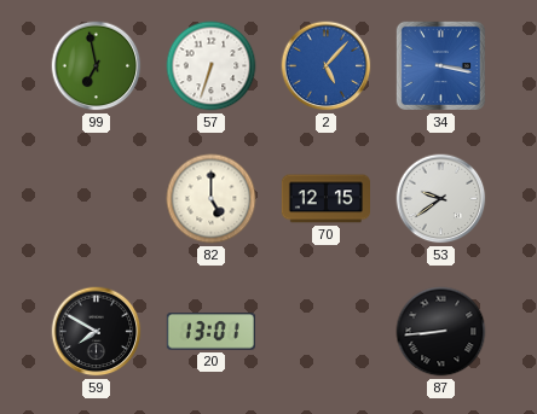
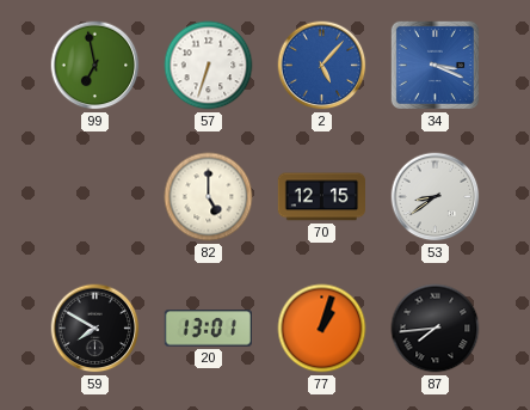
34: 3:17 -> 3:19 (435, 65)
53: 9:39 -> 8:39 (436, 197)
77: none -> 1:03 (322, 329)
87: 8:44 -> 7:44 (436, 329)
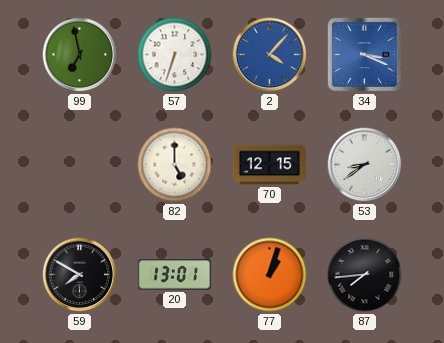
2: 5:07 -> 4:07 (270, 55)
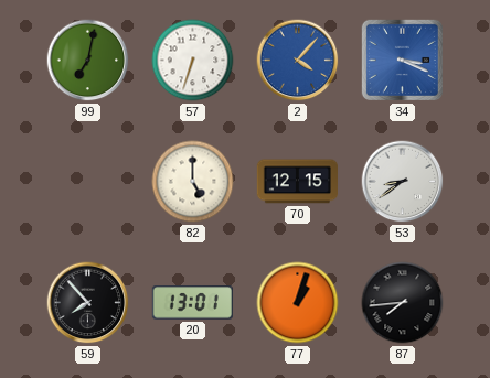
99: 6:58 -> 7:02 (88, 61)
59: 7:50 -> 7:53 (88, 303)
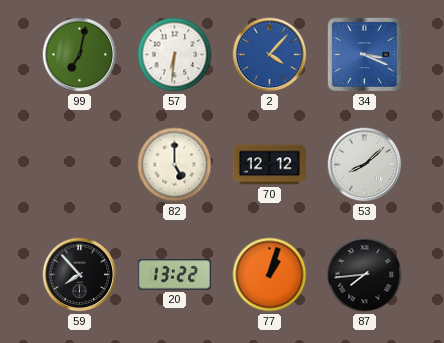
57: 6:33 -> 6:31 (175, 55)
70: 12:15 -> 12:12 (269, 165)
53: 8:39 -> 8:08 (365, 165)
20: 13:01 -> 13:22 (174, 275)
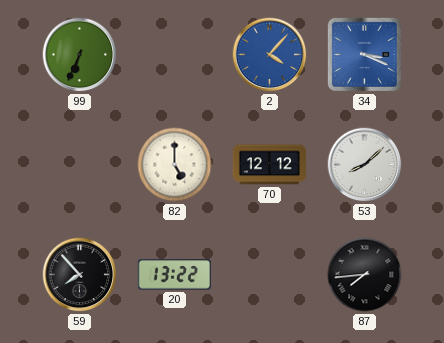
99: 7:02 -> 6:34 (80, 55)
57: 6:31 -> none (175, 55)
77: 1:03 -> none (270, 275)
